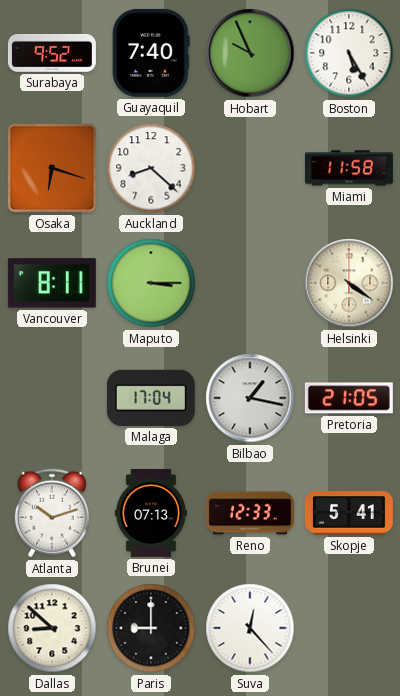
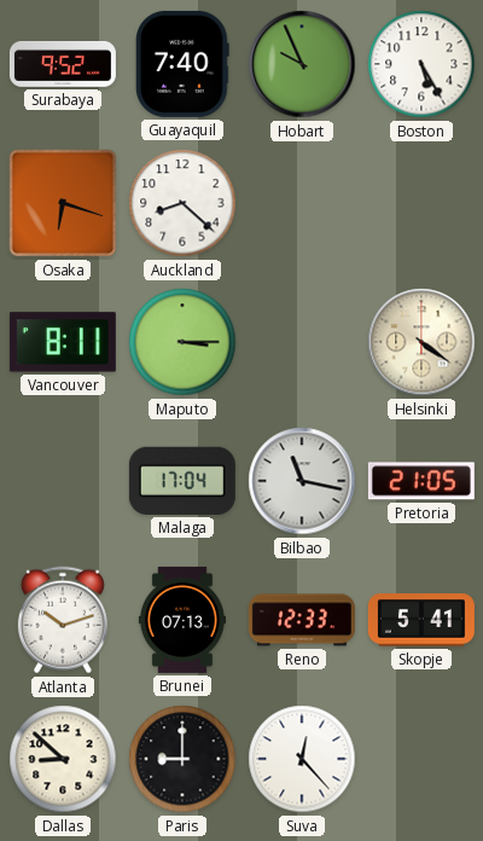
Miami: 11:58 -> none (349, 168)
Bilbao: 1:17 -> 11:17 (302, 481)
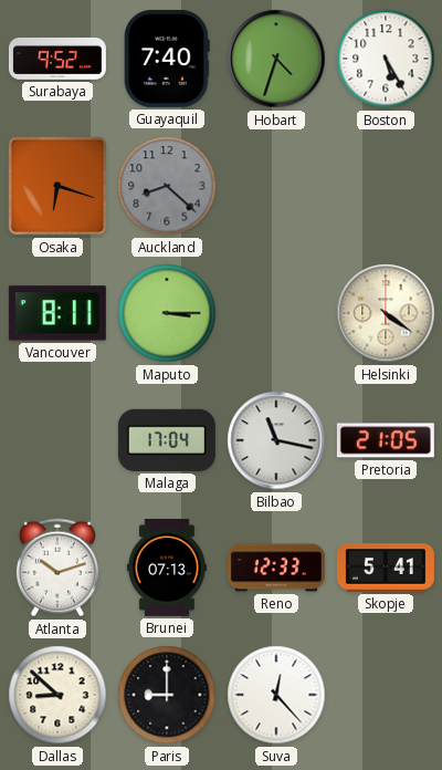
Hobart: 9:56 -> 4:33 (276, 59)
Auckland dial: white -> grey (167, 186)
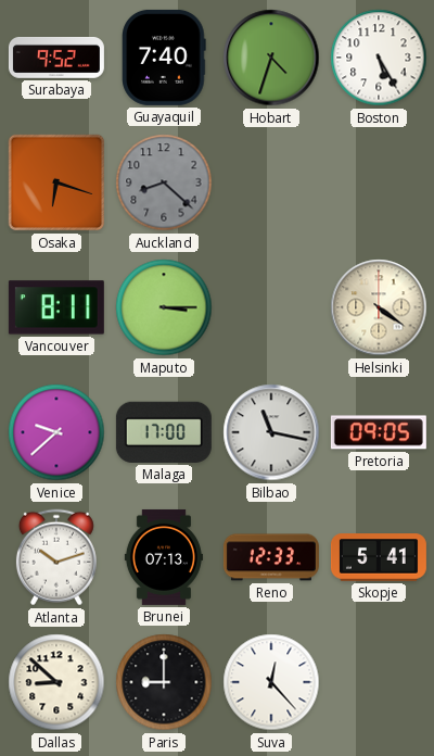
Venice: none -> 9:38 (56, 432)
Malaga: 17:04 -> 17:00 (164, 432)
Pretoria: 21:05 -> 09:05 (379, 432)
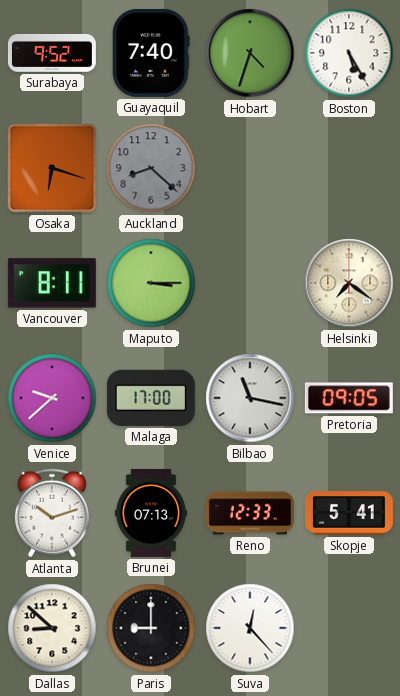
Helsinki: 4:21 -> 7:21 (349, 283)
